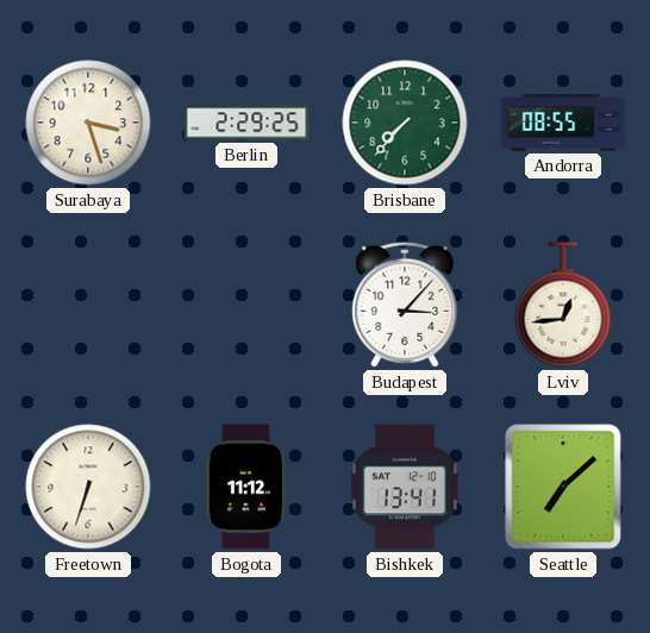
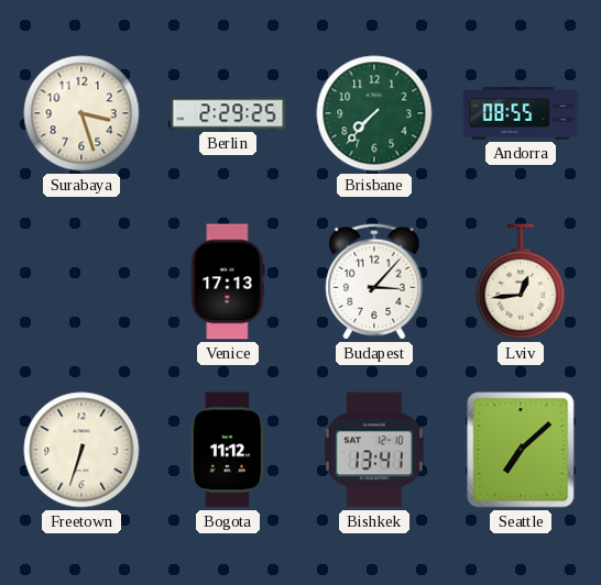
Venice: none -> 17:13 (228, 282)
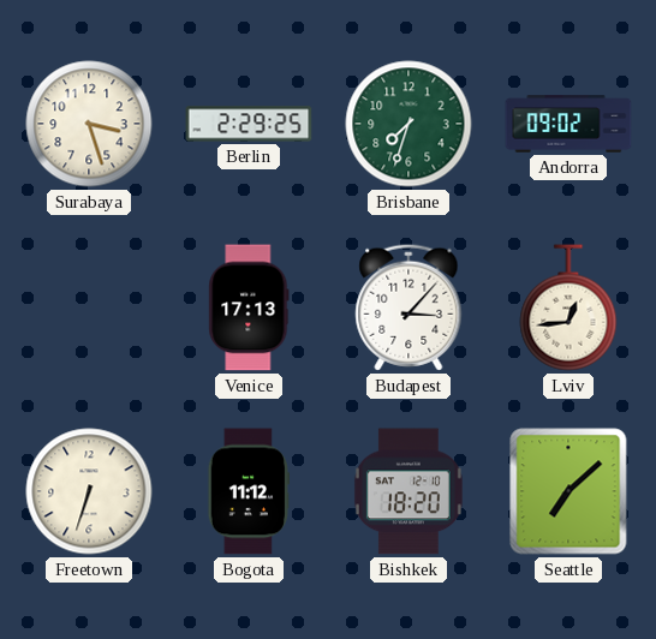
Brisbane: 7:37 -> 7:33 (408, 124)
Andorra: 08:55 -> 09:02 (568, 124)
Bishkek: 13:41 -> 18:20 (408, 491)
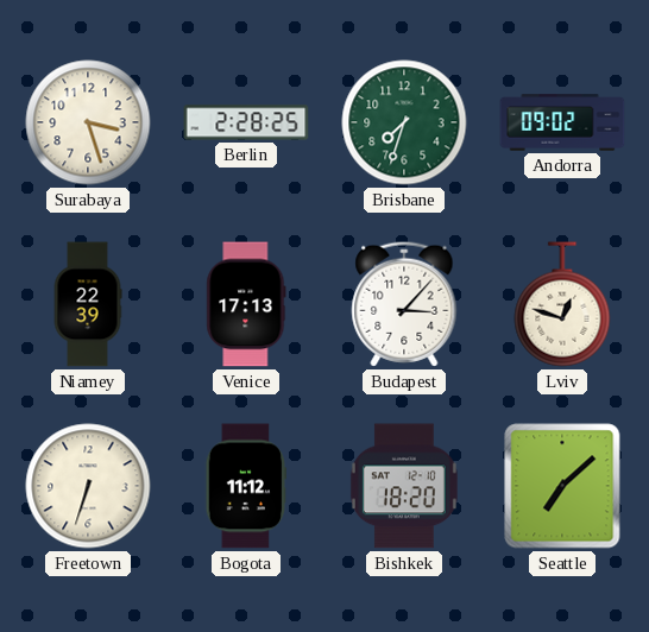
Berlin: 2:29 -> 2:28 (246, 122)
Niamey: none -> 22:39 (88, 304)
Lviv: 12:44 -> 12:48 (562, 304)
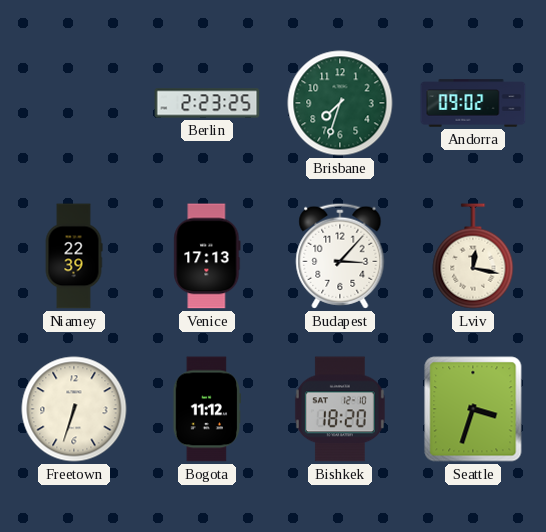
Surabaya: 3:27 -> none (88, 122)
Berlin: 2:28 -> 2:23 (207, 103)
Lviv: 12:48 -> 12:17 (473, 256)
Seattle: 7:08 -> 3:33 (473, 409)
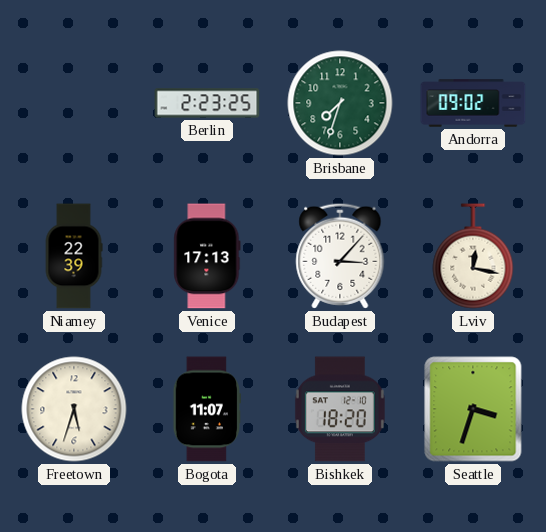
Freetown: 6:33 -> 5:33 (74, 409)
Bogota: 11:12 -> 11:07 (206, 409)
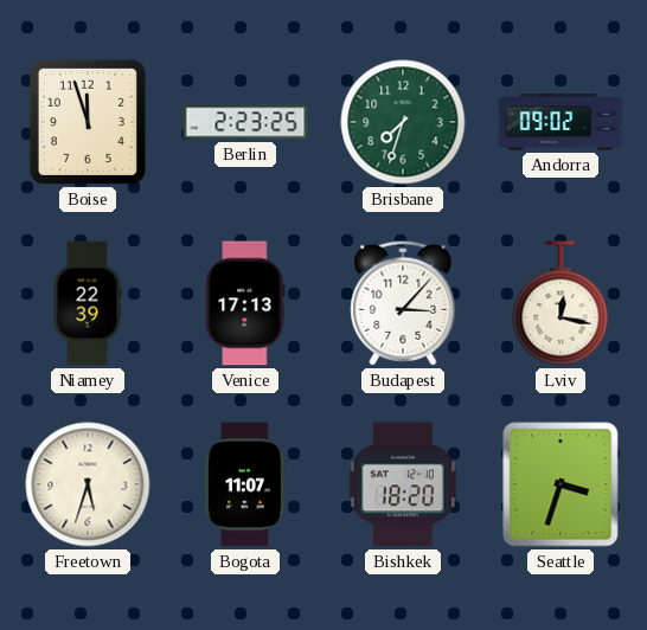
Boise: none -> 11:57 (88, 122)
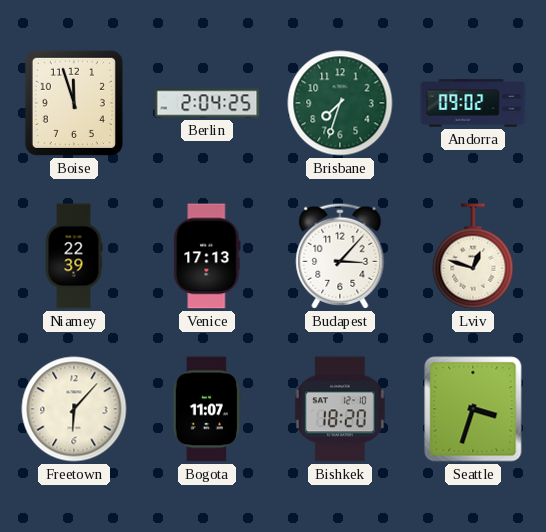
Berlin: 2:23 -> 2:04 (207, 103)
Lviv: 12:17 -> 12:48 (473, 256)
Freetown: 5:33 -> 6:07 (74, 409)
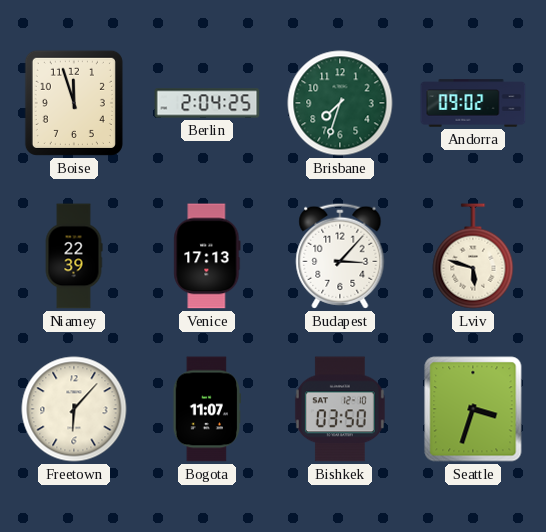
Lviv: 12:48 -> 5:48 (473, 256)
Bishkek: 18:20 -> 03:50 (340, 409)
